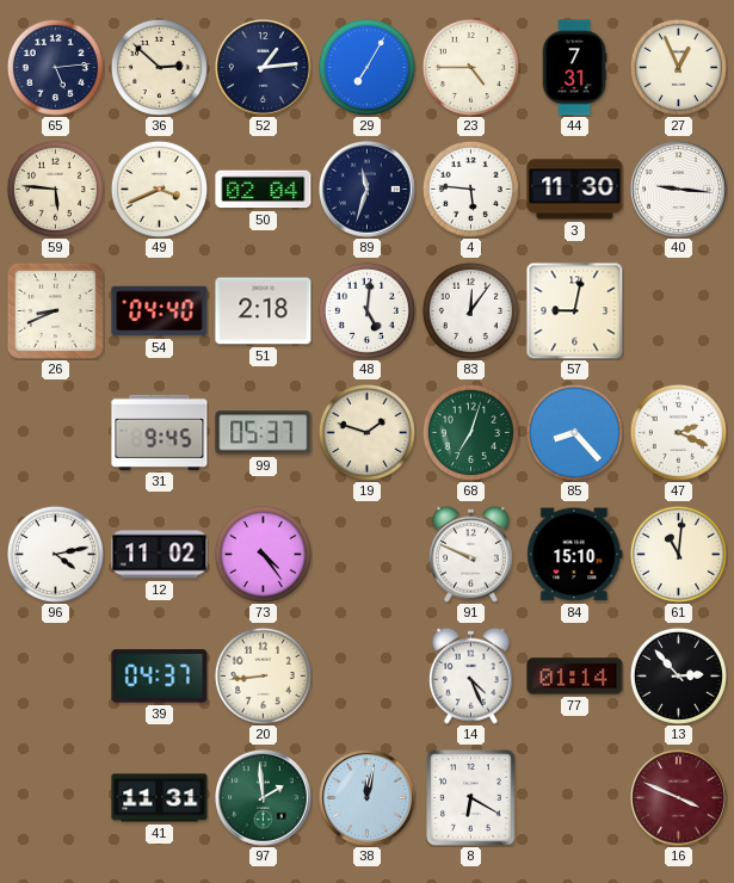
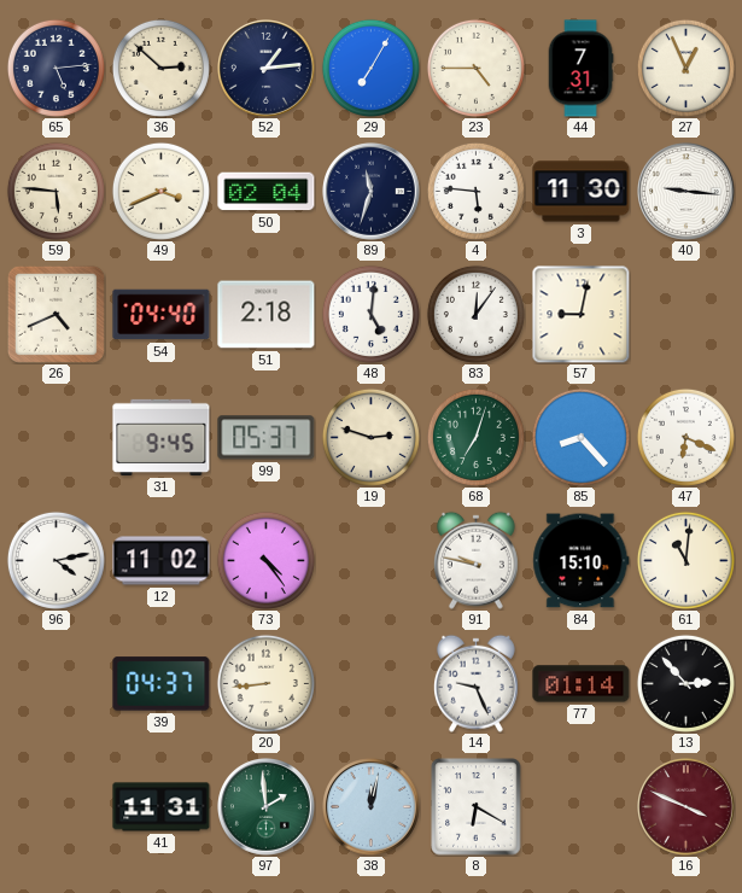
26: 8:41 -> 4:41 (55, 314)
19: 1:48 -> 2:48 (370, 437)
47: 2:19 -> 6:19 (685, 437)
91: 9:49 -> 9:47 (475, 560)
14: 4:26 -> 9:26 (475, 683)
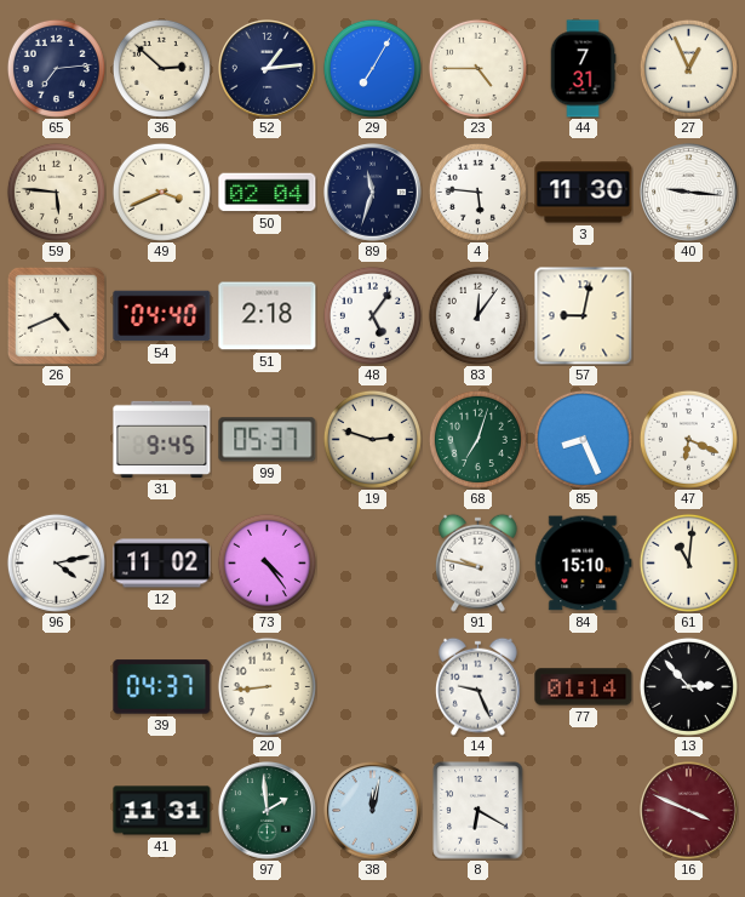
65: 5:14 -> 7:14 (56, 68)
48: 5:01 -> 5:06 (372, 315)
85: 8:23 -> 8:26 (583, 439)
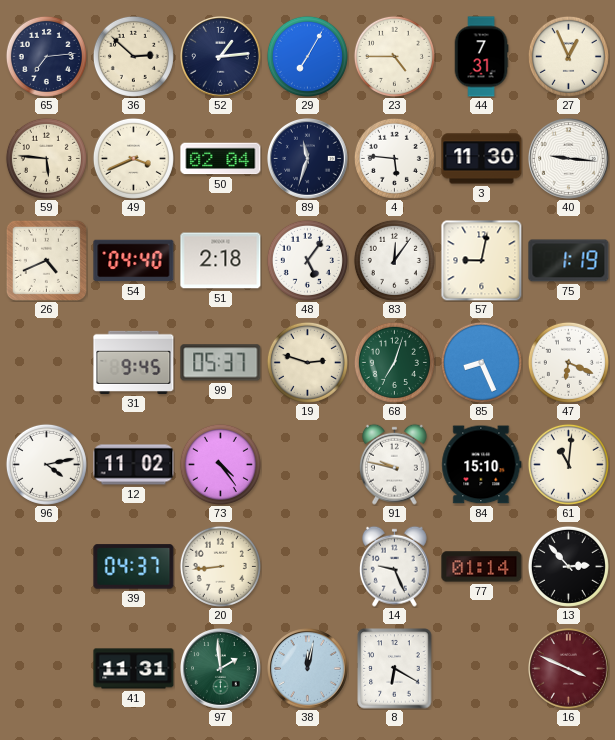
75: none -> 1:19 (569, 261)
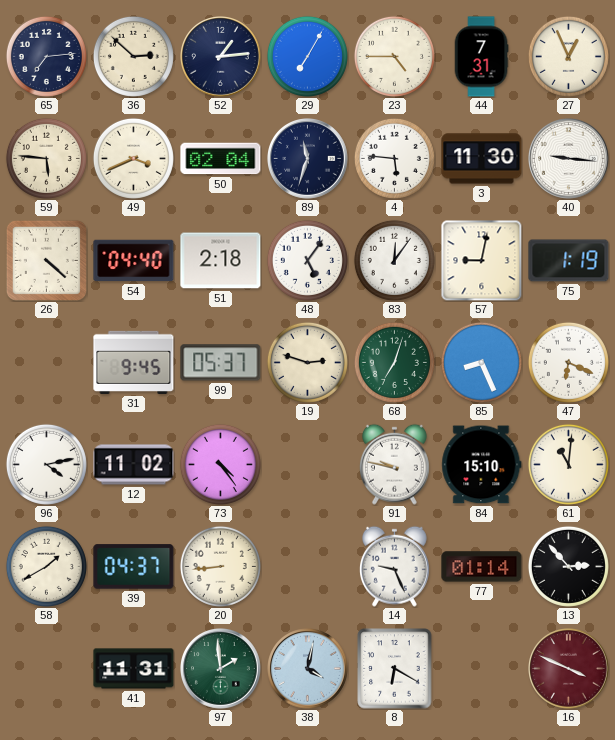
26: 4:41 -> 4:22 (46, 260)
58: none -> 1:40 (46, 566)
38: 12:02 -> 4:02 (308, 669)
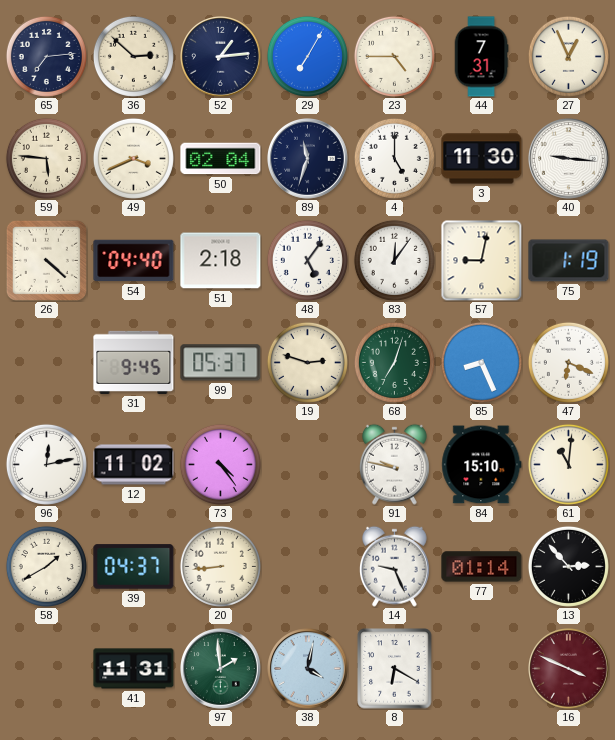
4: 5:46 -> 5:00 (394, 158)
96: 4:13 -> 12:13 (46, 464)
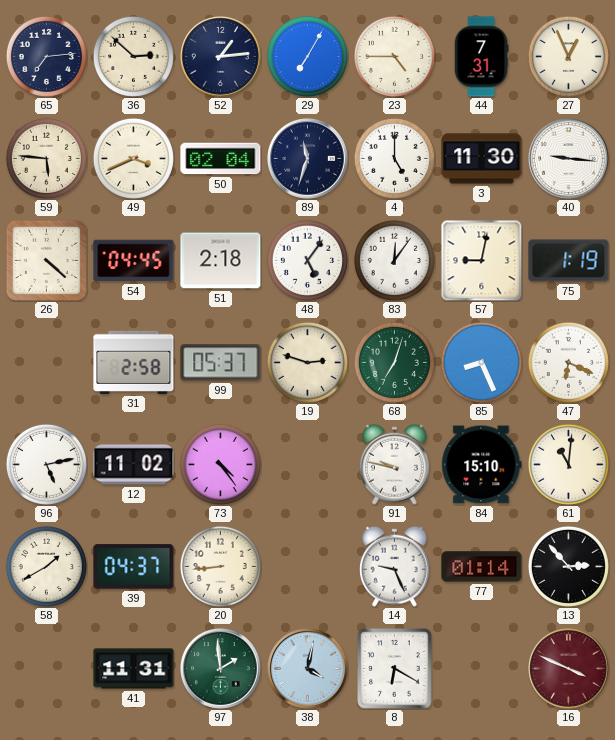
54: 04:40 -> 04:45 (134, 261)
31: 9:45 -> 2:58 (134, 362)
96: 12:13 -> 5:13 (46, 464)
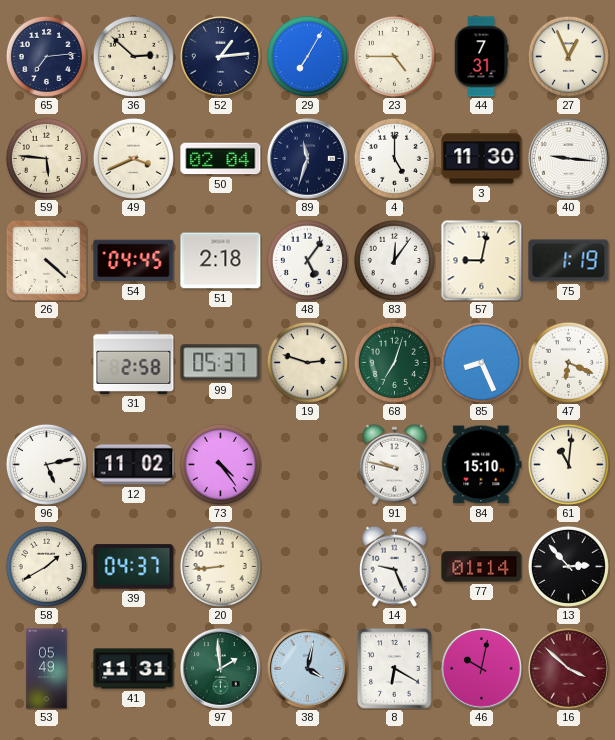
53: none -> 05:49 (47, 669)
46: none -> 10:02 (482, 669)
16: 3:49 -> 3:52 (569, 669)
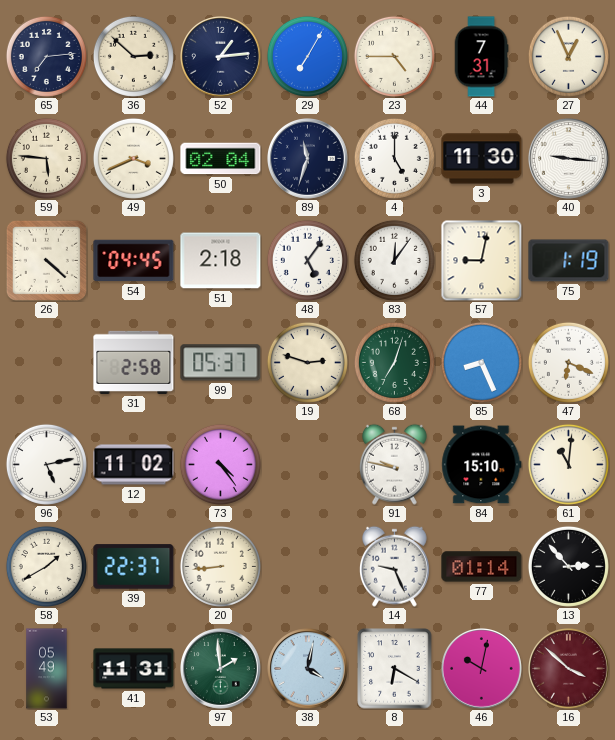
39: 04:37 -> 22:37 (134, 567)
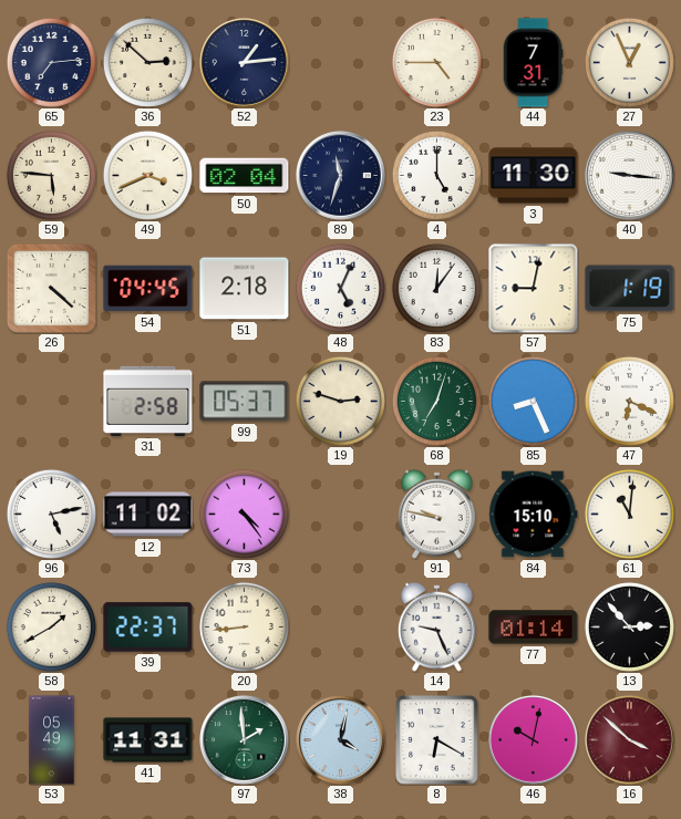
29: 7:05 -> none (307, 56)
48: 5:06 -> 5:04 (340, 288)
